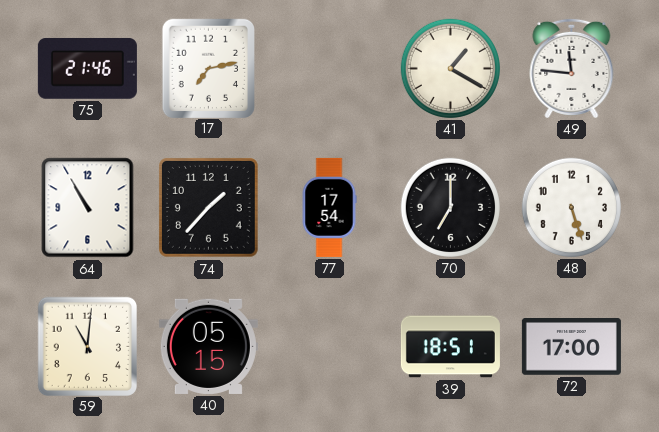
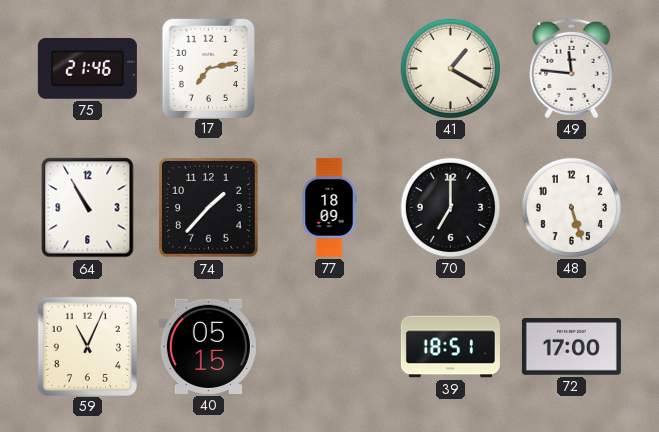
77: 17:54 -> 18:09 (329, 207)
59: 11:01 -> 11:04 (87, 346)
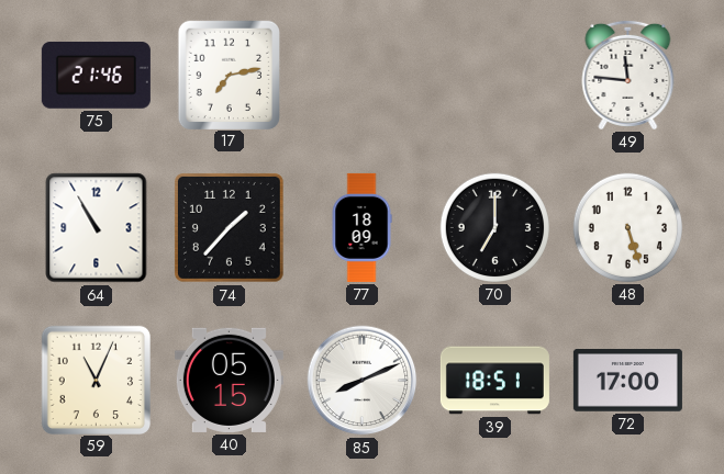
41: 1:20 -> none (450, 68)
85: none -> 8:11 (363, 381)
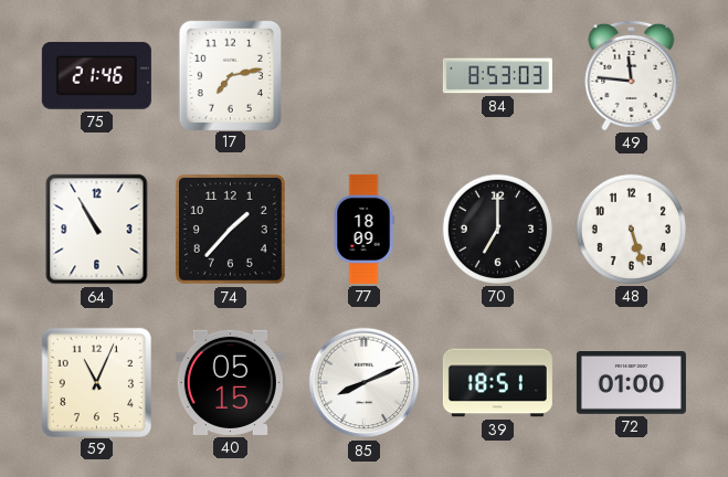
84: none -> 8:53 (497, 76)
72: 17:00 -> 01:00 (631, 383)
